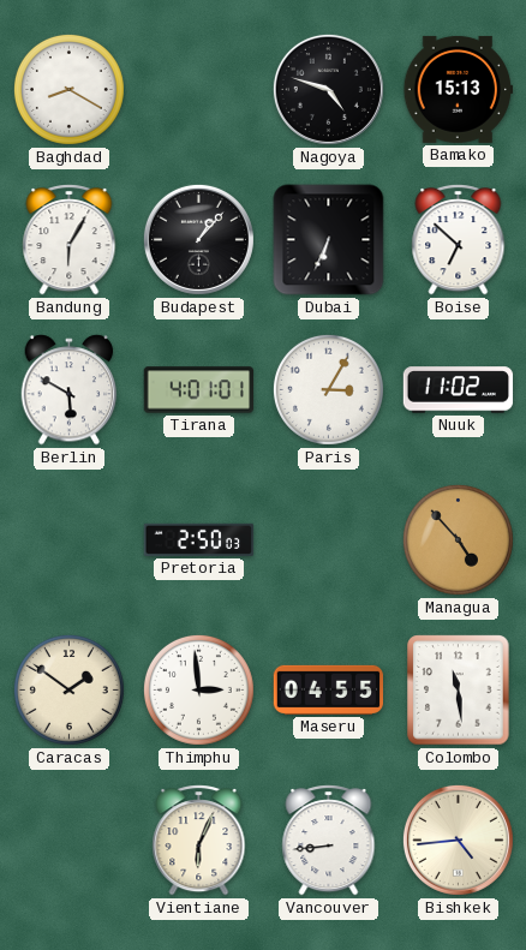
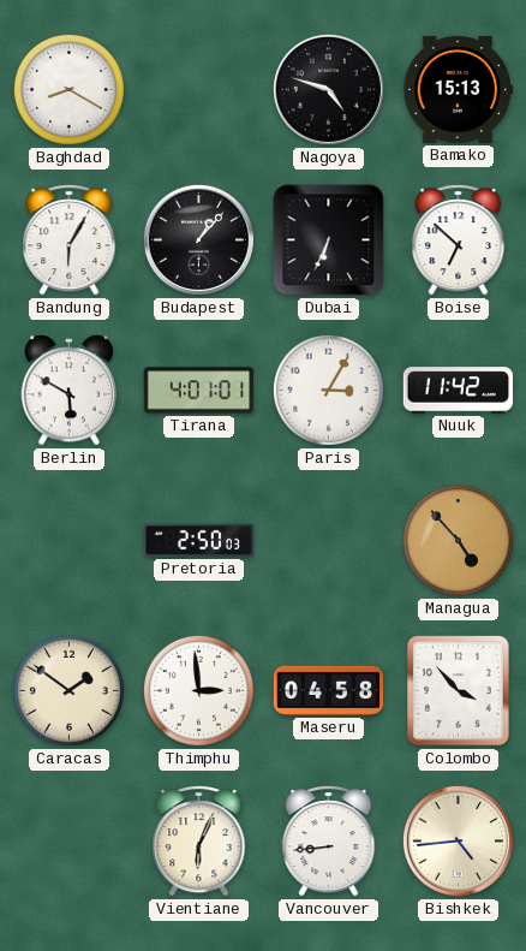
Nuuk: 11:02 -> 11:42 (459, 391)
Maseru: 04:55 -> 04:58 (329, 690)
Colombo: 11:29 -> 3:53 (459, 691)
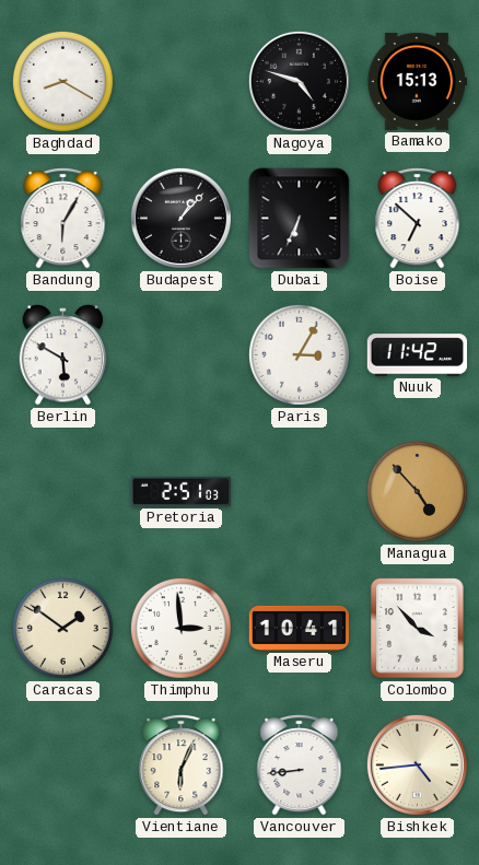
Tirana: 4:01 -> none (199, 391)
Pretoria: 2:50 -> 2:51 (182, 491)
Maseru: 04:58 -> 10:41 (300, 628)
